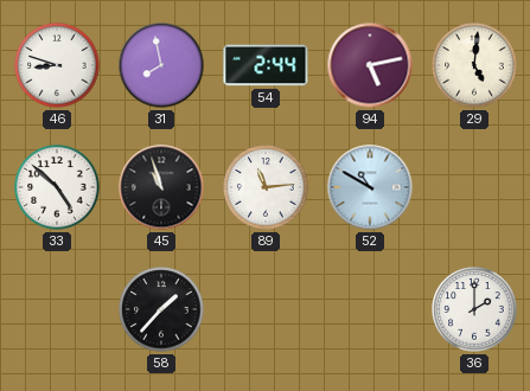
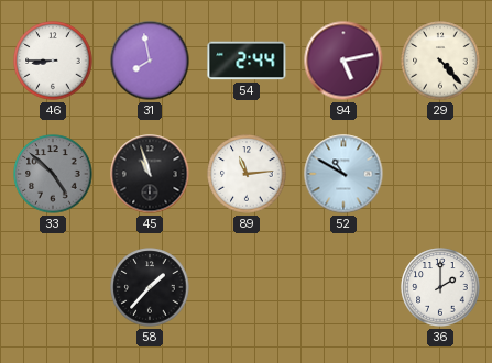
46: 8:48 -> 8:45 (53, 61)
29: 5:01 -> 4:23 (440, 61)
33 dial: white -> grey (53, 174)
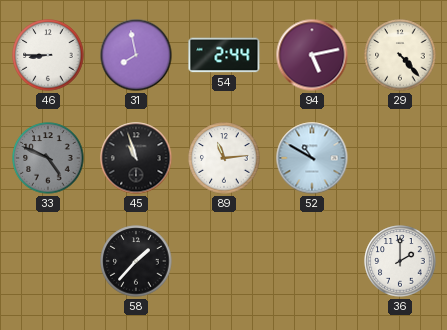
33: 4:52 -> 4:49 (48, 158)
